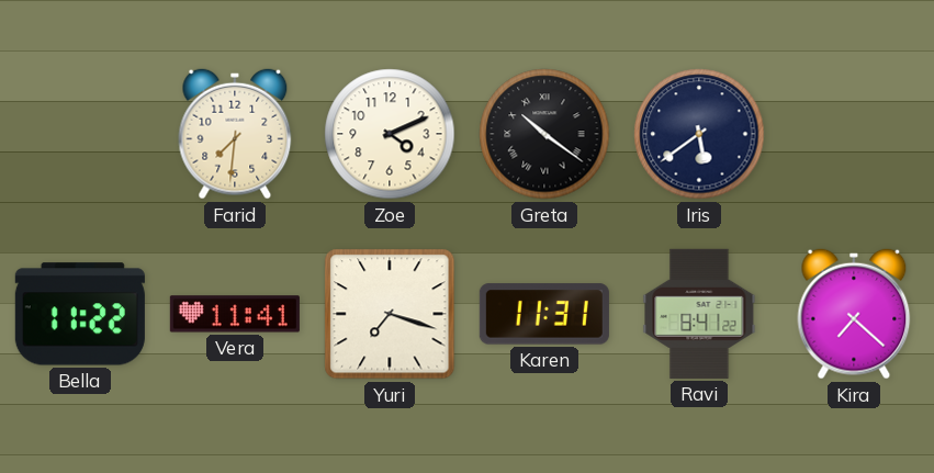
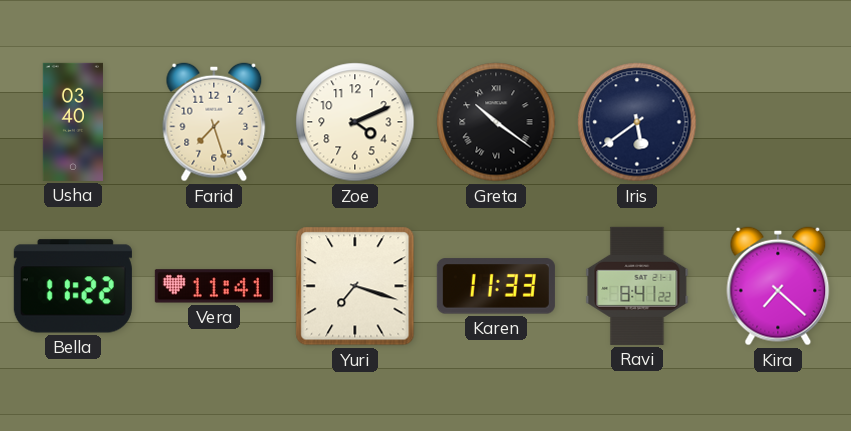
Usha: none -> 03:40 (73, 122)
Farid: 7:31 -> 7:27 (214, 122)
Karen: 11:31 -> 11:33 (496, 286)
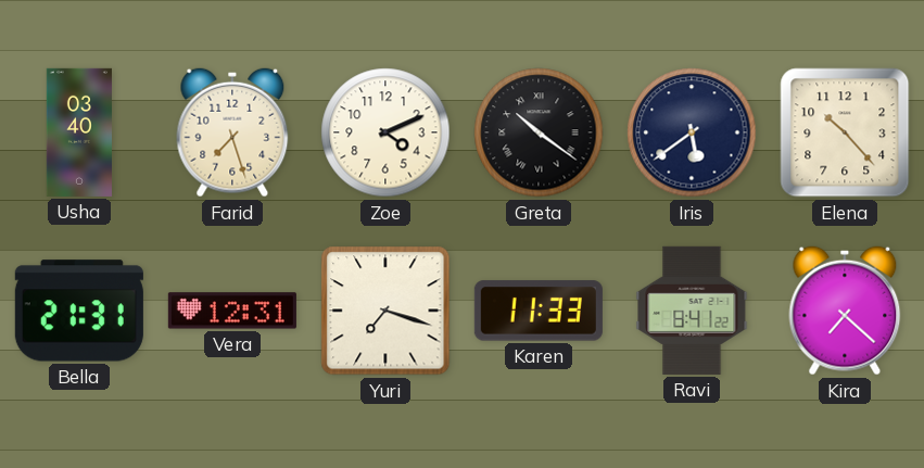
Elena: none -> 10:23 (845, 132)
Bella: 11:22 -> 21:31 (79, 311)
Vera: 11:41 -> 12:31 (232, 311)
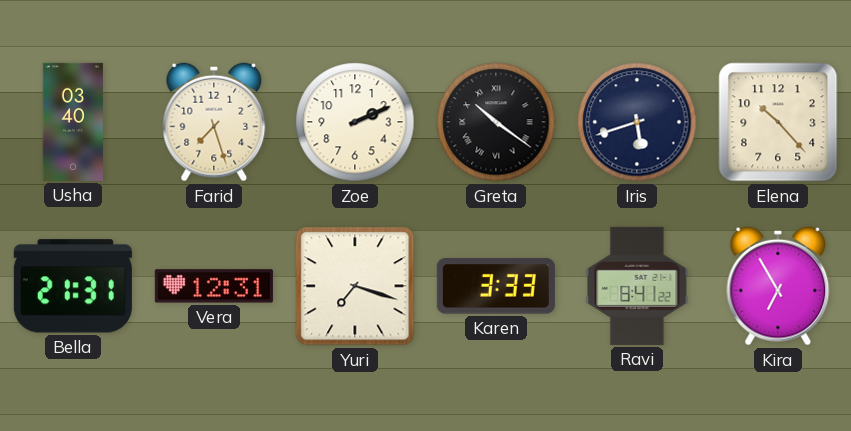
Zoe: 4:11 -> 2:11 (355, 122)
Iris: 5:39 -> 5:42 (637, 122)
Karen: 11:33 -> 3:33 (496, 286)
Kira: 7:22 -> 6:55 (778, 286)
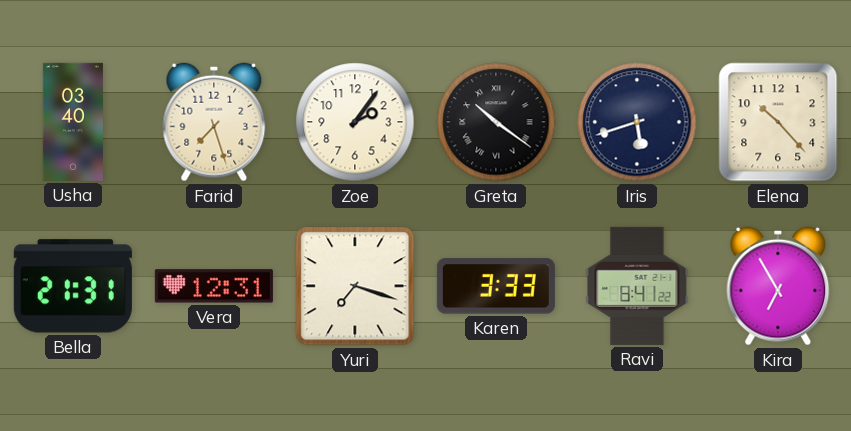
Zoe: 2:11 -> 2:06 (355, 122)
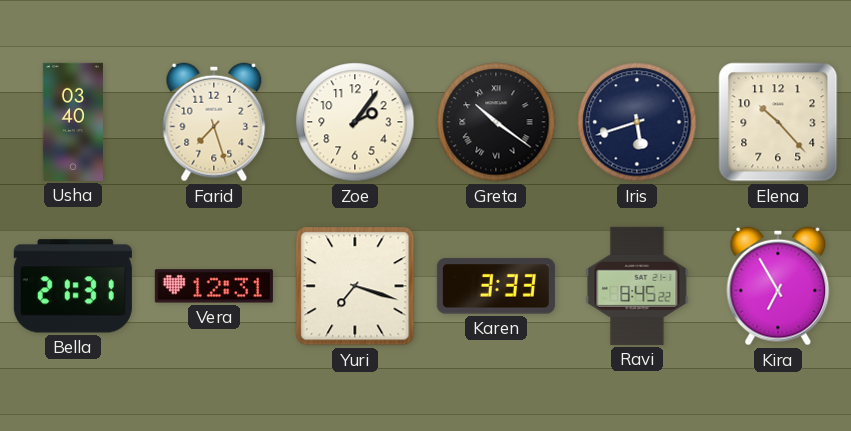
Ravi: 8:41 -> 8:45 (637, 286)
